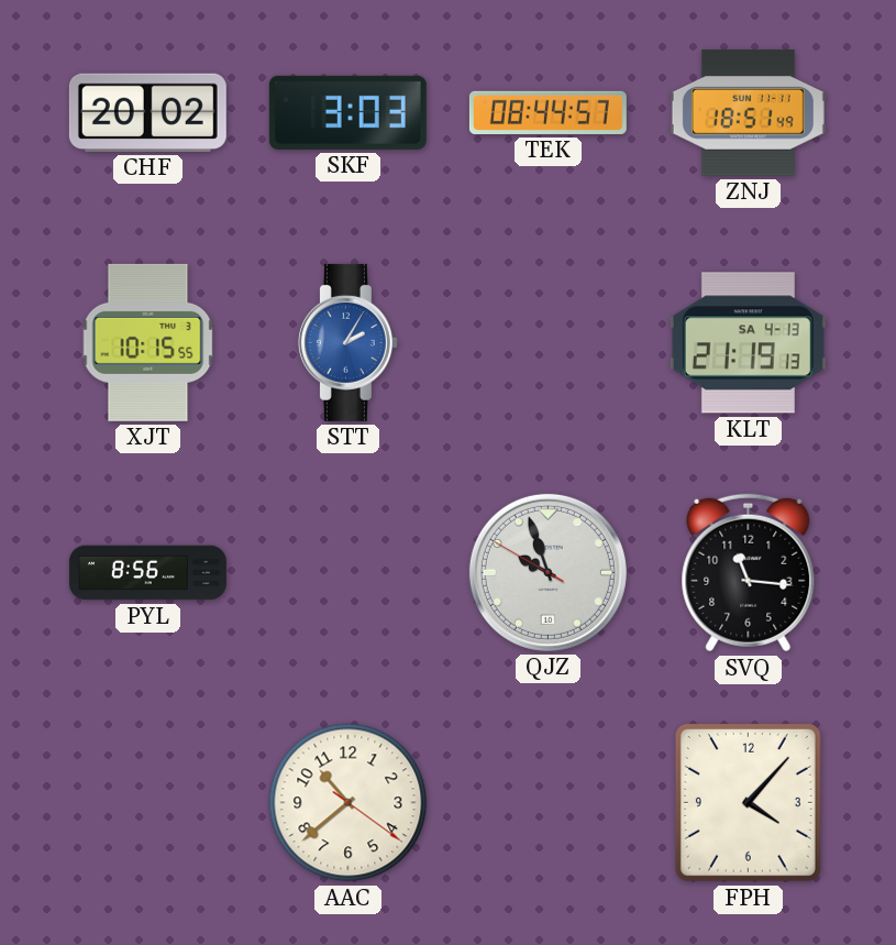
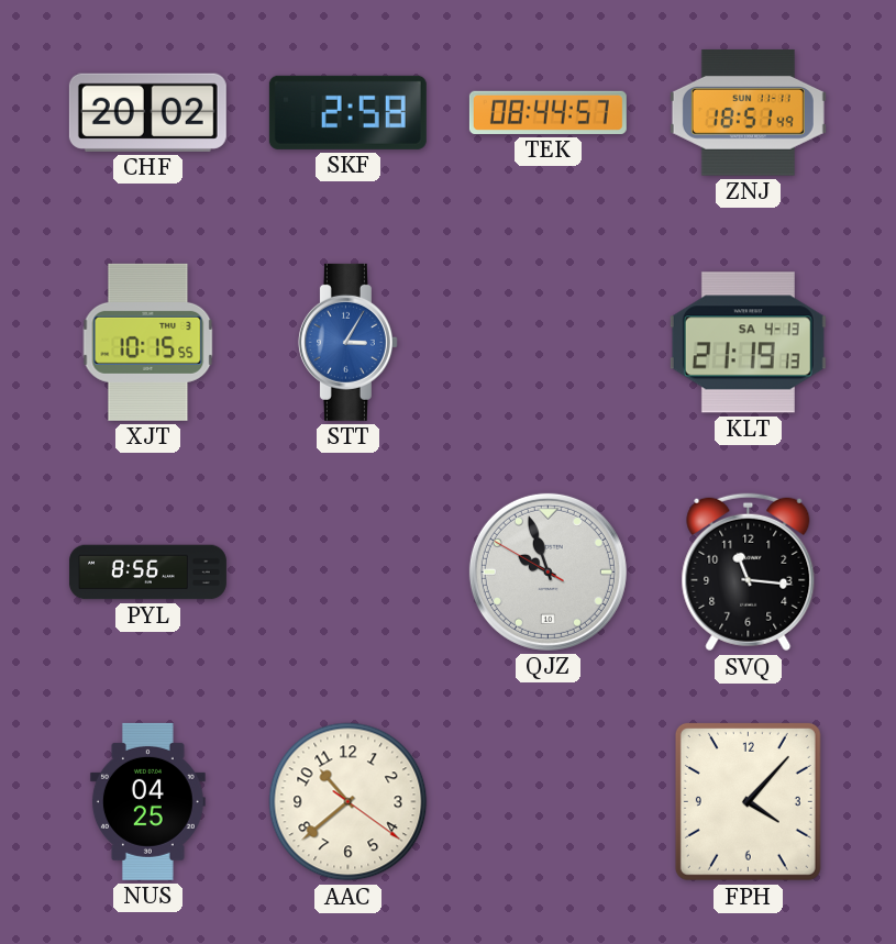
SKF: 3:03 -> 2:58 (347, 112)
STT: 2:05 -> 3:05 (347, 342)
NUS: none -> 04:25 (147, 801)
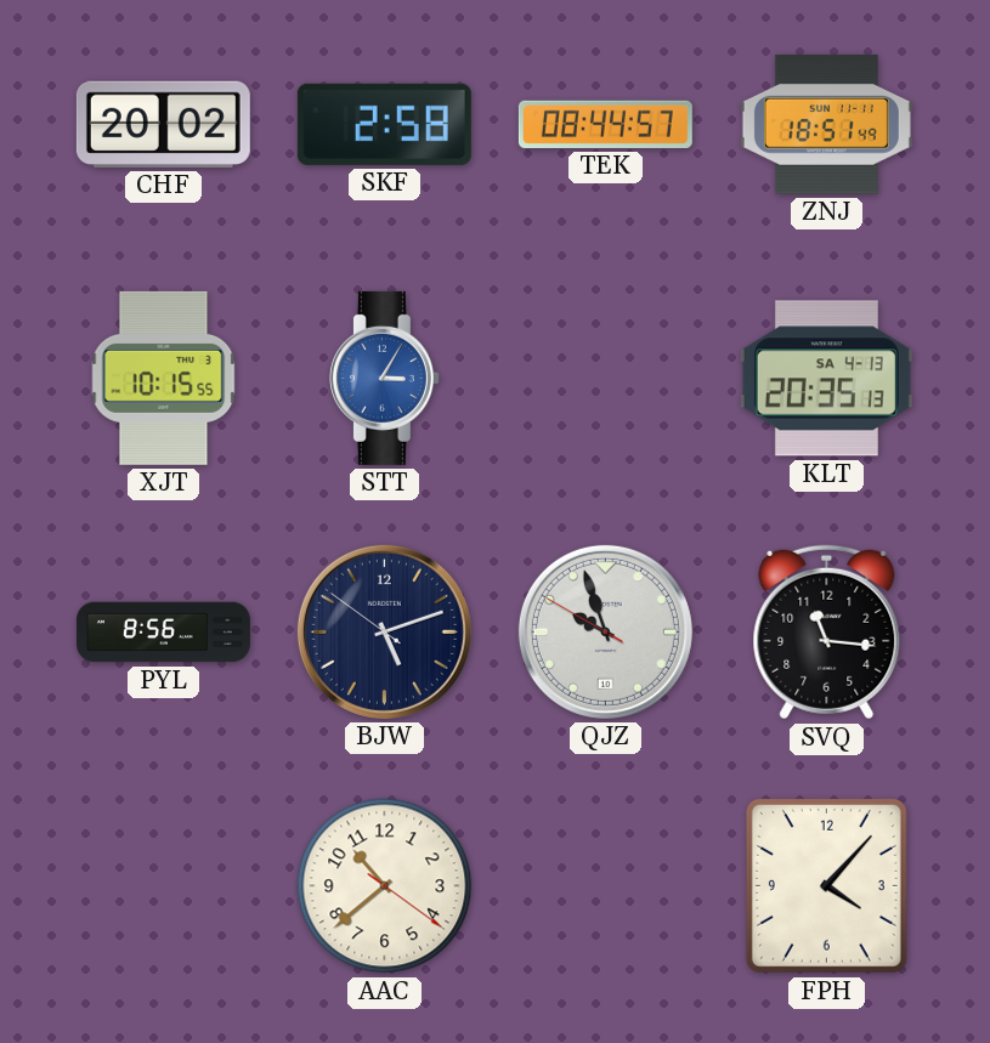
KLT: 21:19 -> 20:35 (826, 379)
BJW: none -> 5:11 (384, 631)
NUS: 04:25 -> none (147, 801)
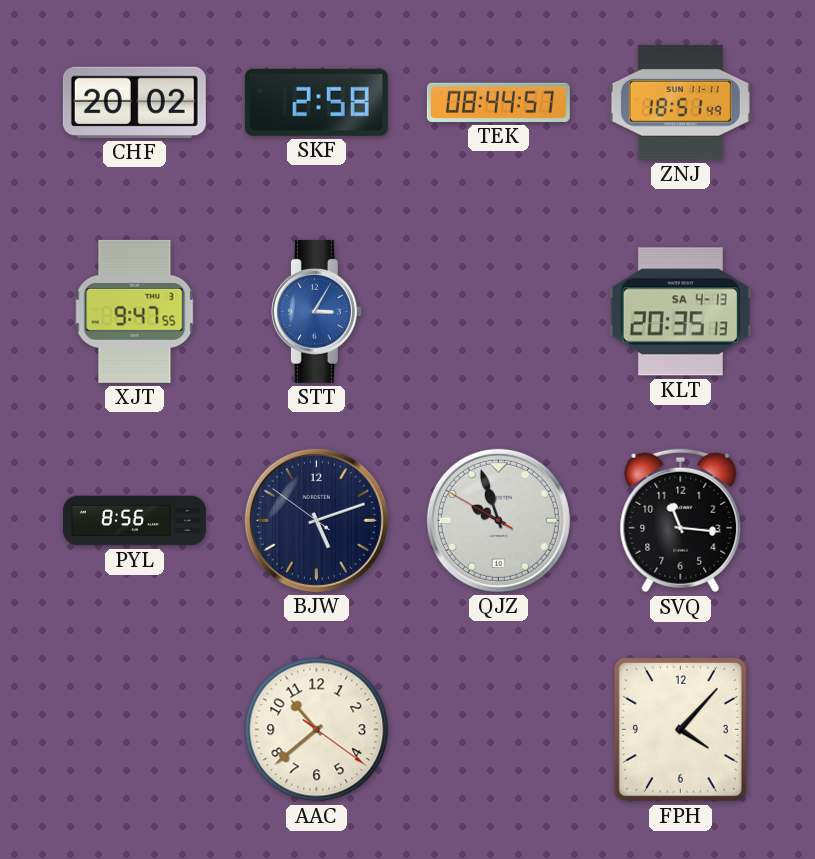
XJT: 10:15 -> 9:47 (135, 311)
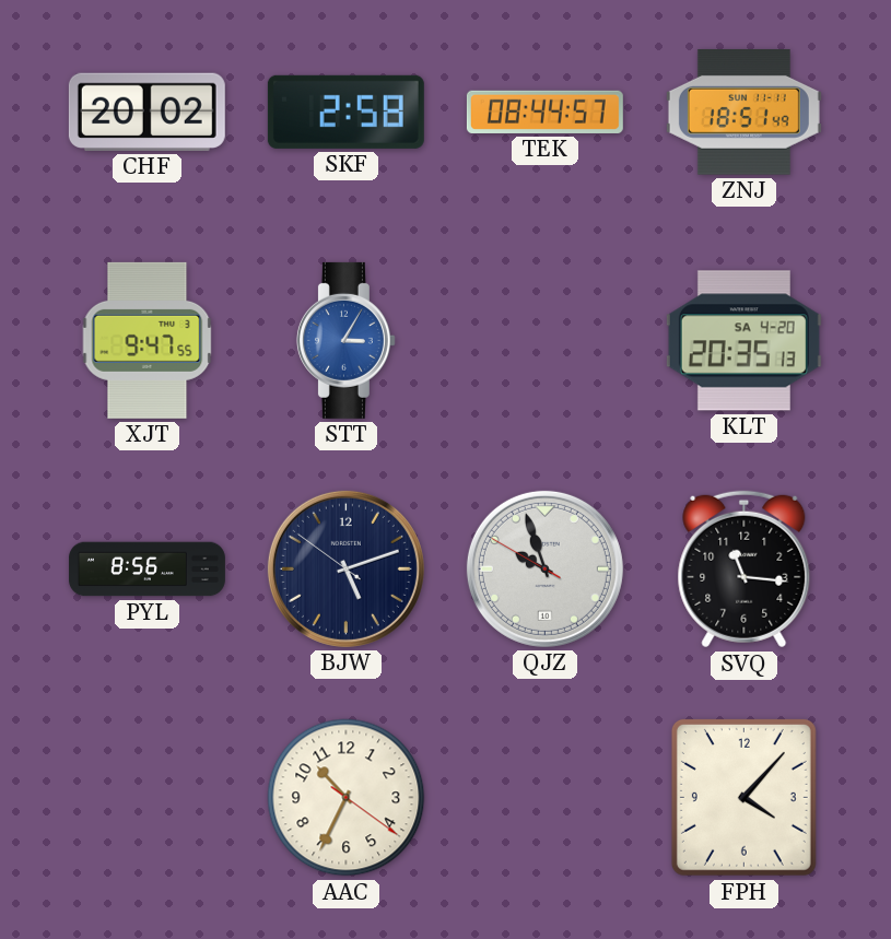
KLT date: SA 4-13 -> SA 4-20 (743, 341)
AAC: 10:38 -> 10:34 (347, 798)
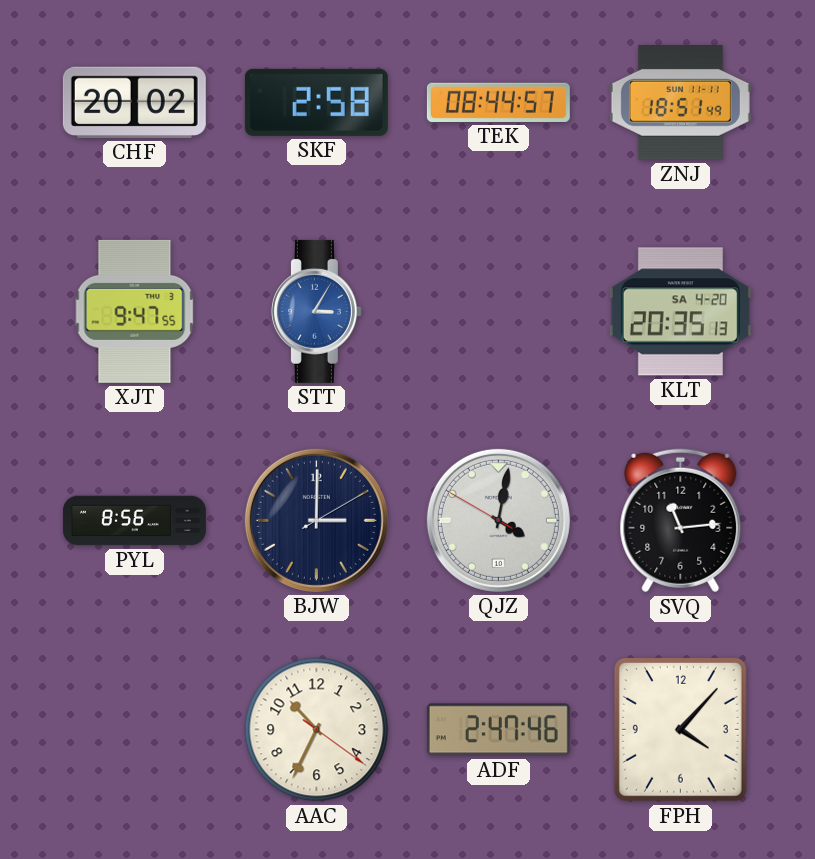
BJW: 5:11 -> 3:00 (316, 520)
QJZ: 9:56 -> 4:01 (498, 520)
SVQ: 11:16 -> 11:14 (681, 521)
ADF: none -> 2:47 (498, 730)
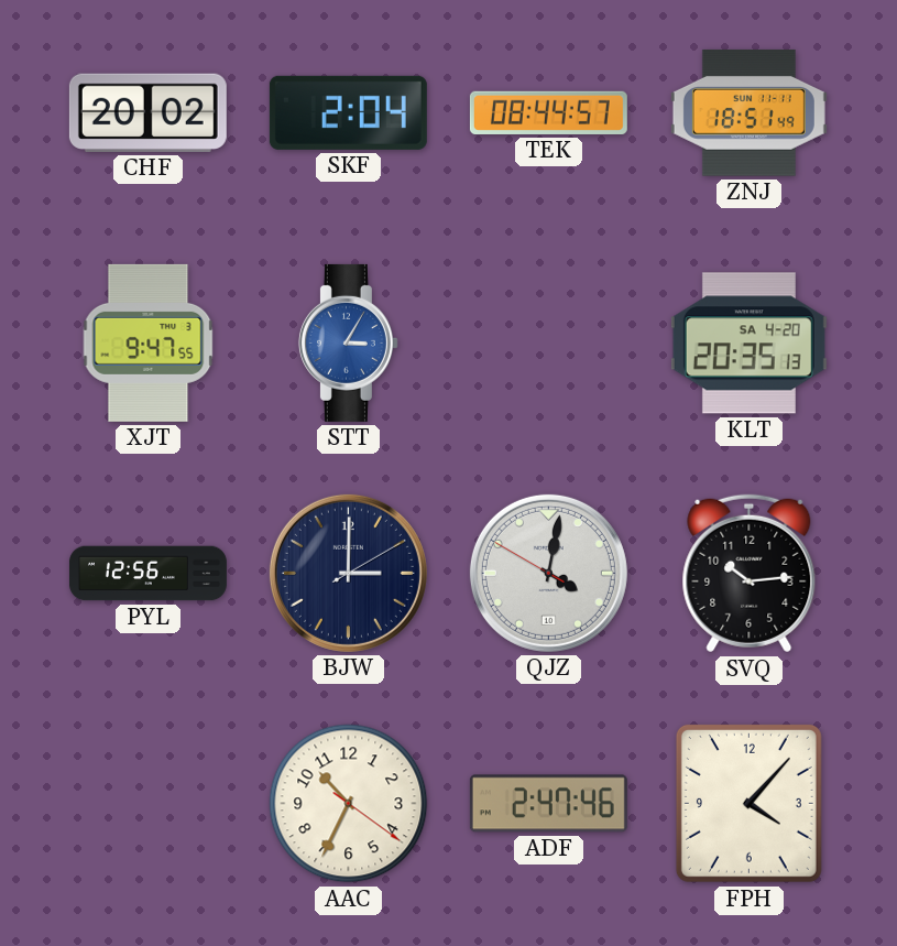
SKF: 2:58 -> 2:04 (348, 112)
PYL: 8:56 -> 12:56 (147, 574)
SVQ: 11:14 -> 10:14 (750, 574)
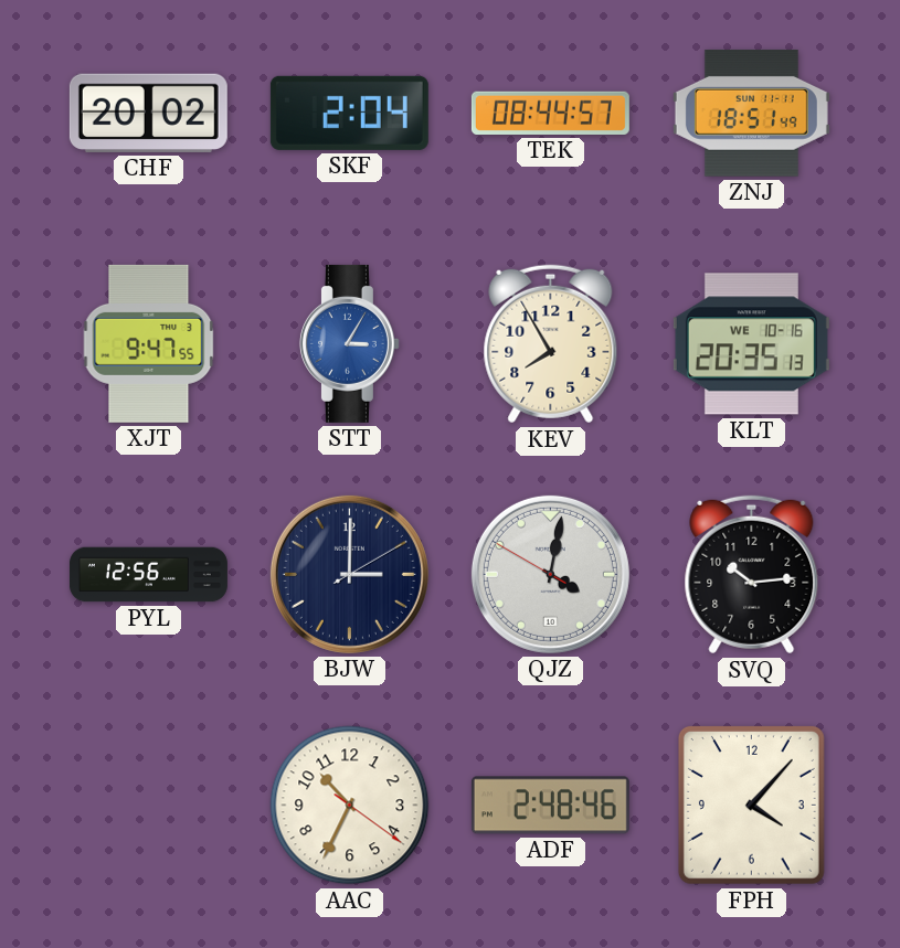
KEV: none -> 7:55 (551, 344)
KLT date: SA 4-20 -> WE 10-16 (751, 344)
ADF: 2:47 -> 2:48 (550, 806)
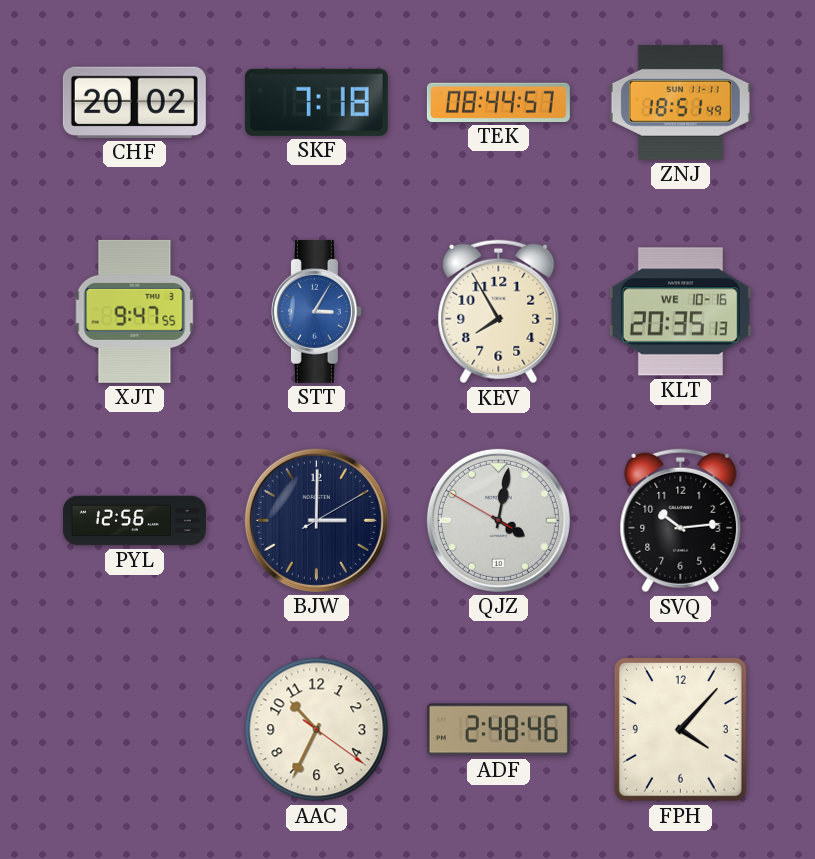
SKF: 2:04 -> 7:18 (316, 102)
